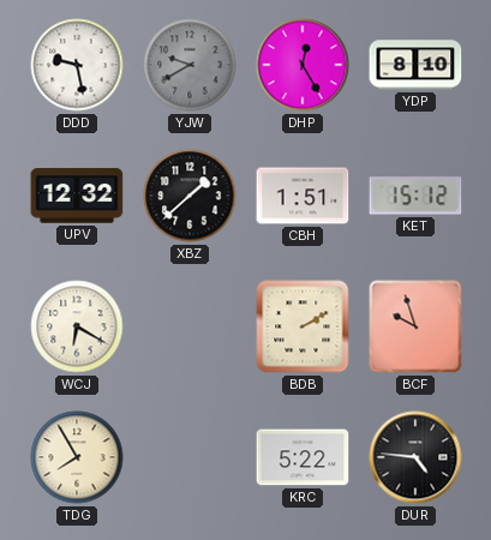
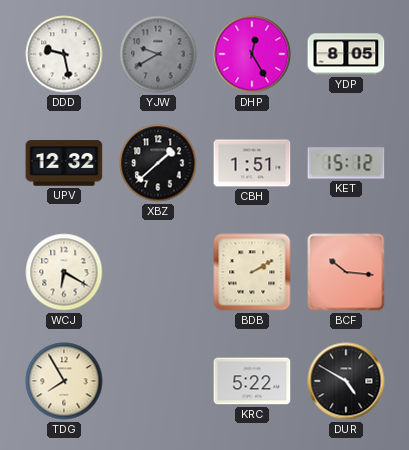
YDP: 8:10 -> 8:05 (346, 54)
BCF: 9:57 -> 10:16 (346, 272)
DUR: 4:46 -> 4:50 (346, 381)
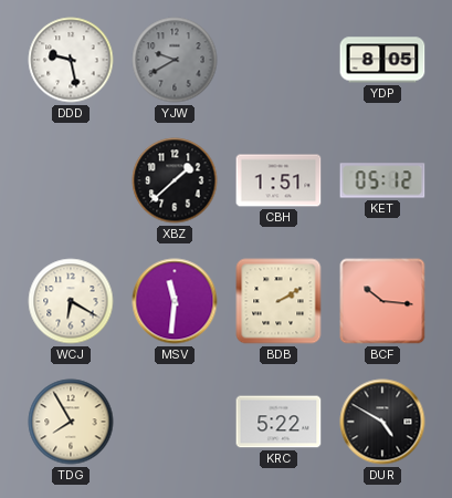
DHP: 12:25 -> none (252, 54)
UPV: 12:32 -> none (64, 163)
KET: 15:12 -> 05:12 (382, 180)
MSV: none -> 11:31 (175, 301)
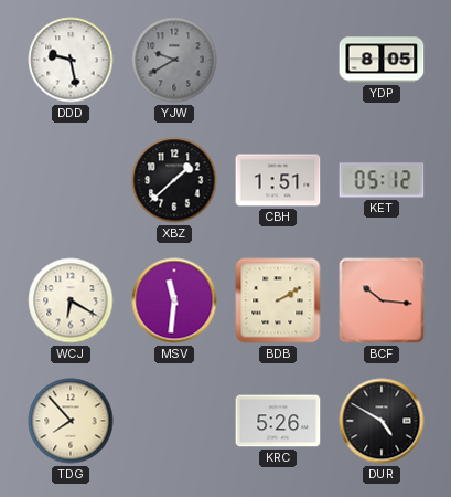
TDG: 7:55 -> 7:53 (71, 421)
KRC: 5:22 -> 5:26 (278, 421)
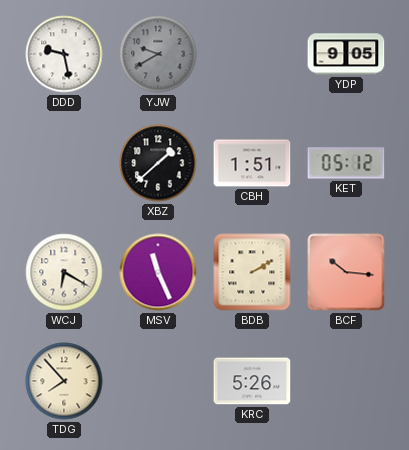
YDP: 8:05 -> 9:05 (346, 54)
MSV: 11:31 -> 11:26 (158, 272)
DUR: 4:50 -> none (382, 421)
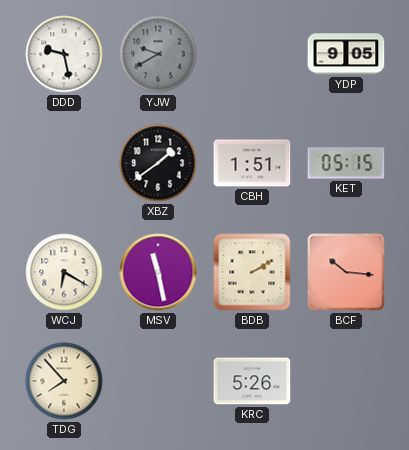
XBZ: 1:38 -> 1:39 (158, 163)
KET: 05:12 -> 05:15 (346, 163)
MSV: 11:26 -> 11:28 (158, 272)
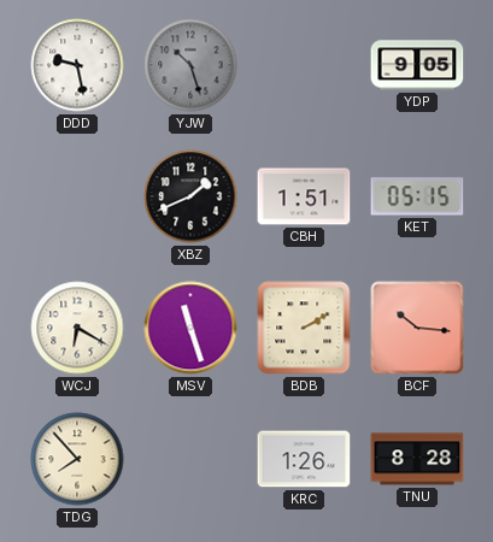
YJW: 9:40 -> 10:27 (190, 65)
XBZ: 1:39 -> 1:41 (190, 196)
MSV: 11:28 -> 11:27 (190, 328)
KRC: 5:26 -> 1:26 (304, 459)
TNU: none -> 8:28 (417, 459)
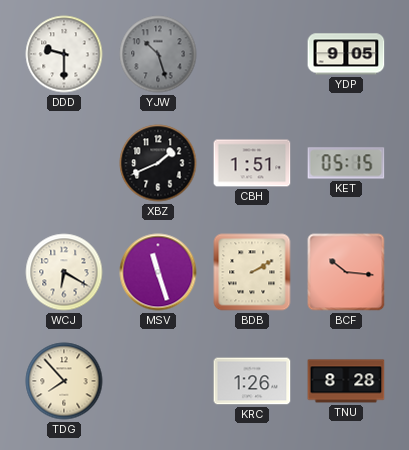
DDD: 9:28 -> 9:30 (64, 54)
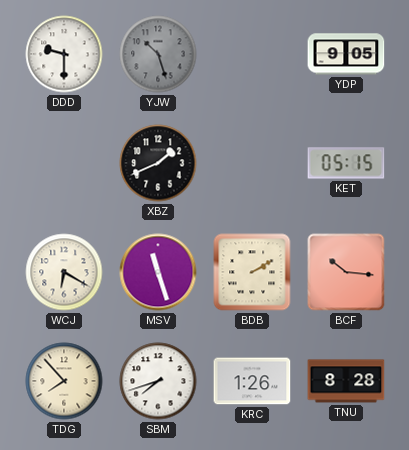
CBH: 1:51 -> none (252, 163)
SBM: none -> 7:42 (158, 381)
